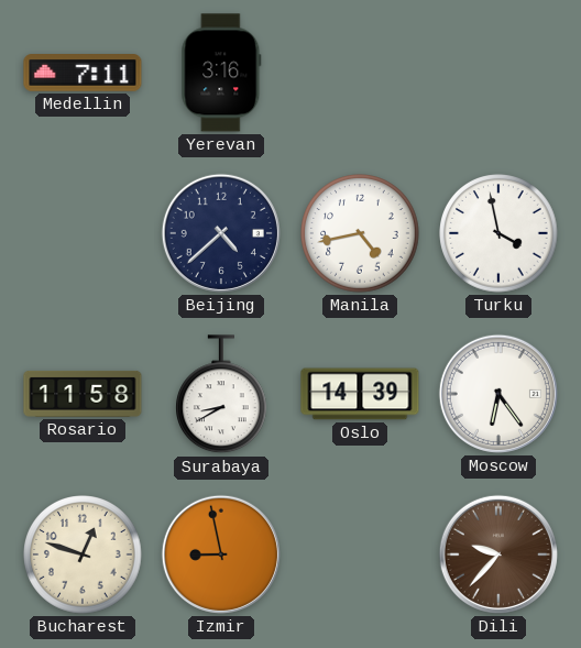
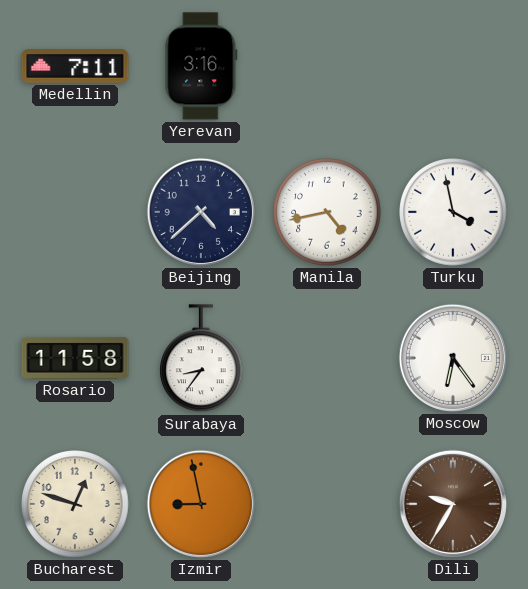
Surabaya: 8:40 -> 8:36 (202, 359)
Oslo: 14:39 -> none (360, 394)
Dili: 9:37 -> 9:35 (453, 504)
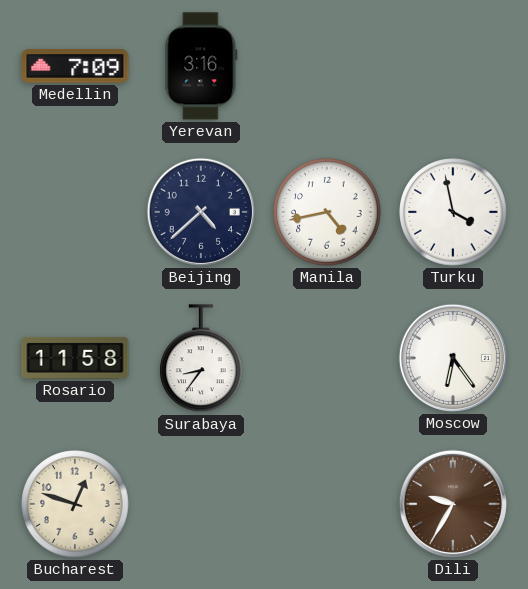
Medellin: 7:11 -> 7:09 (75, 66)
Izmir: 8:58 -> none (201, 504)
